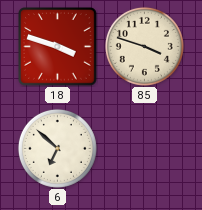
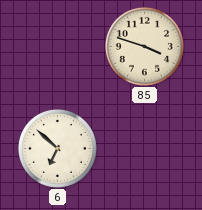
18: 3:48 -> none (58, 47)
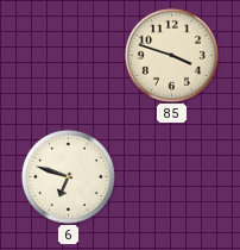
6: 6:52 -> 6:48 (68, 176)
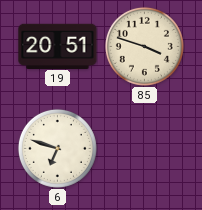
19: none -> 20:51 (58, 46)
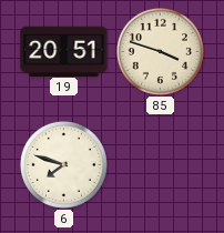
6: 6:48 -> 7:48 (63, 164)
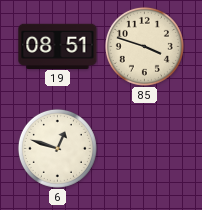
19: 20:51 -> 08:51 (58, 46)
6: 7:48 -> 12:48 (57, 148)
